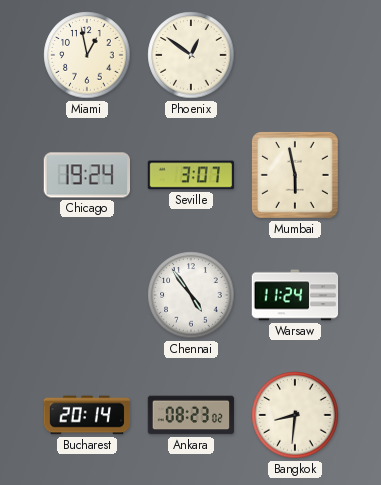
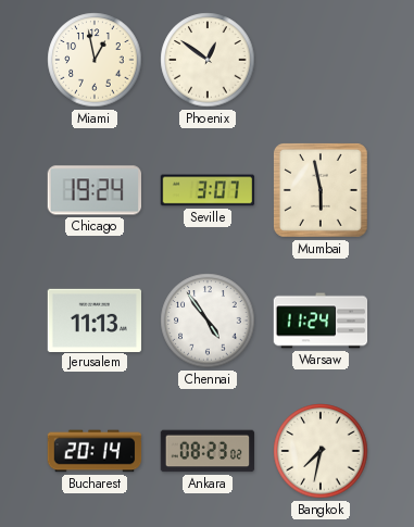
Jerusalem: none -> 11:13 (95, 319)
Bangkok: 8:31 -> 7:32 (321, 451)
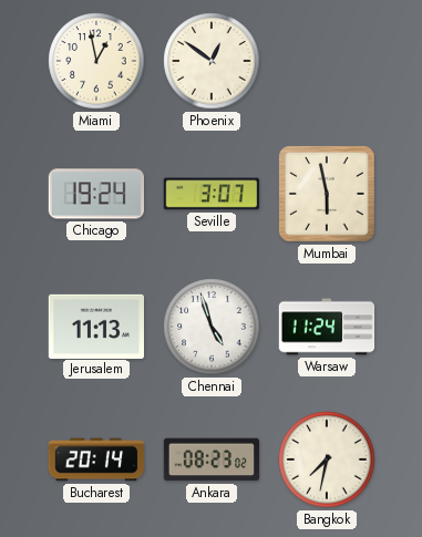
Chennai: 4:54 -> 4:57 (212, 327)
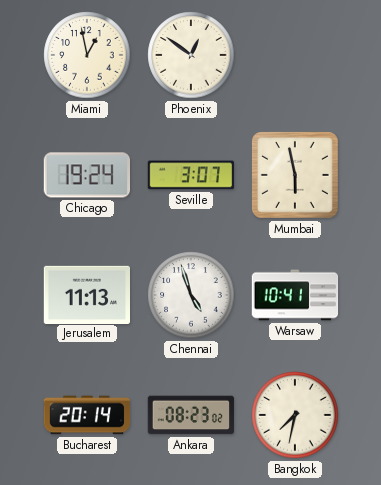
Warsaw: 11:24 -> 10:41 (295, 295)
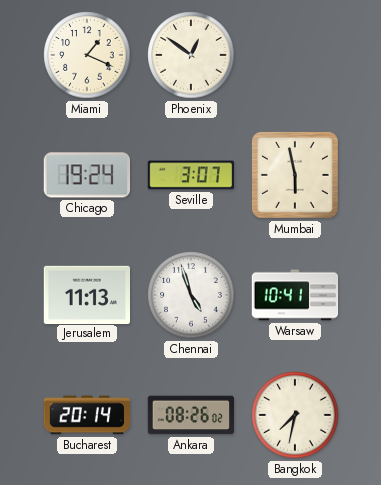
Miami: 12:58 -> 1:19 (87, 55)
Ankara: 08:23 -> 08:26 (191, 415)
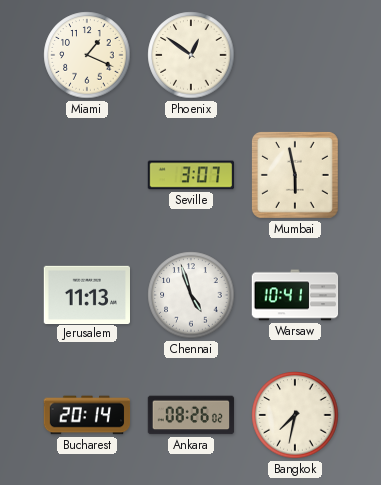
Chicago: 19:24 -> none (86, 175)
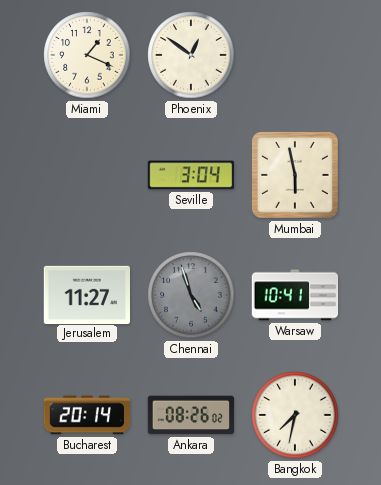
Seville: 3:07 -> 3:04 (191, 175)
Jerusalem: 11:13 -> 11:27 (87, 294)
Chennai dial: white -> grey (191, 295)
